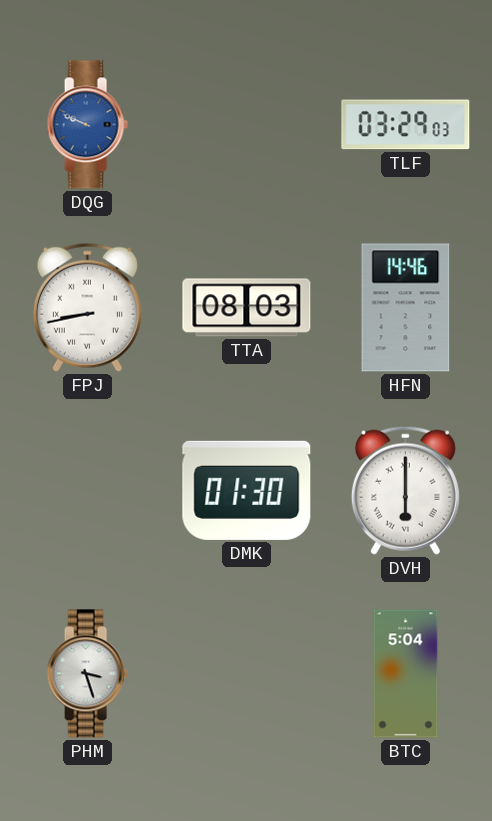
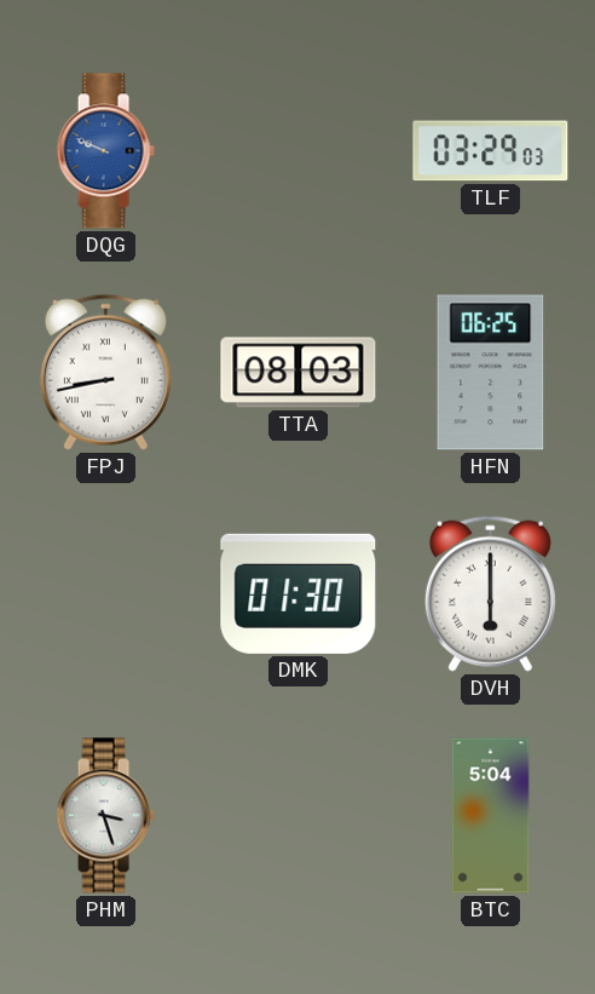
HFN: 14:46 -> 06:25 (491, 373)
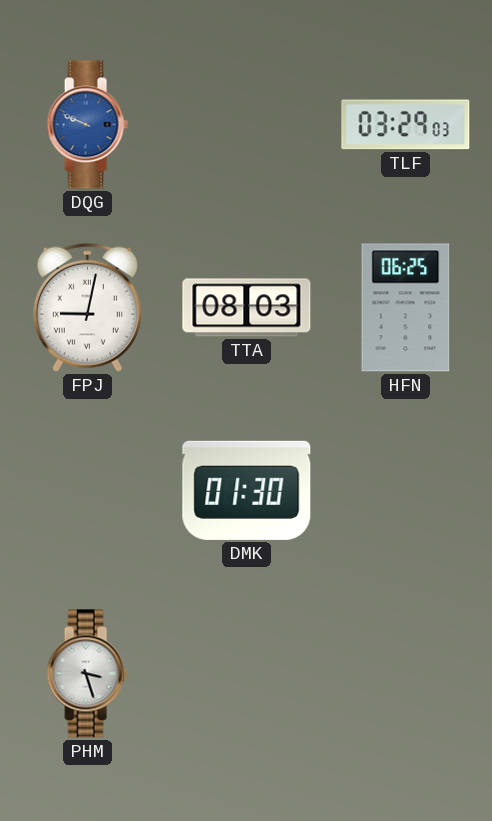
FPJ: 8:43 -> 9:02 (87, 307)
DVH: 6:00 -> none (490, 593)
BTC: 5:04 -> none (491, 816)
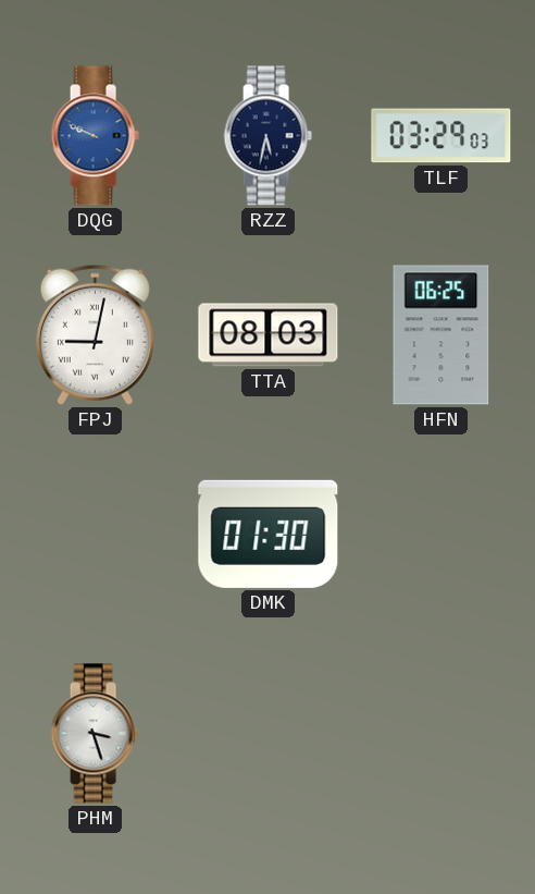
RZZ: none -> 5:32 (267, 136)
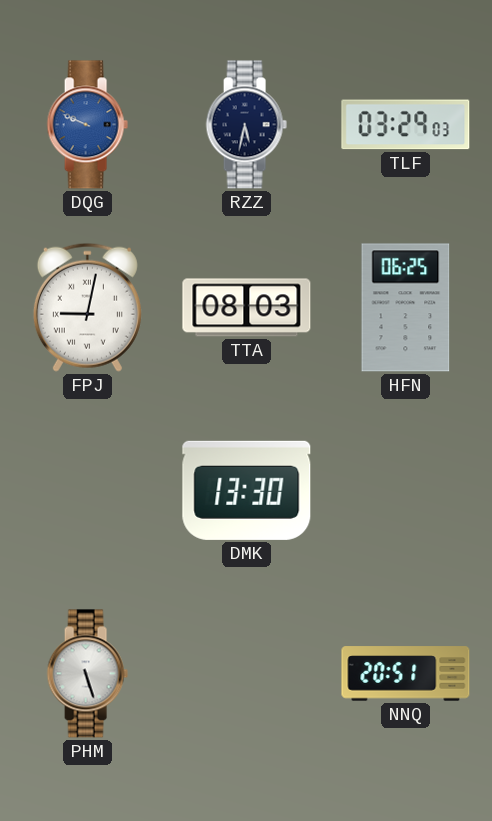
DMK: 01:30 -> 13:30 (247, 490)
PHM: 3:27 -> 5:27 (87, 674)
NNQ: none -> 20:51 (406, 674)
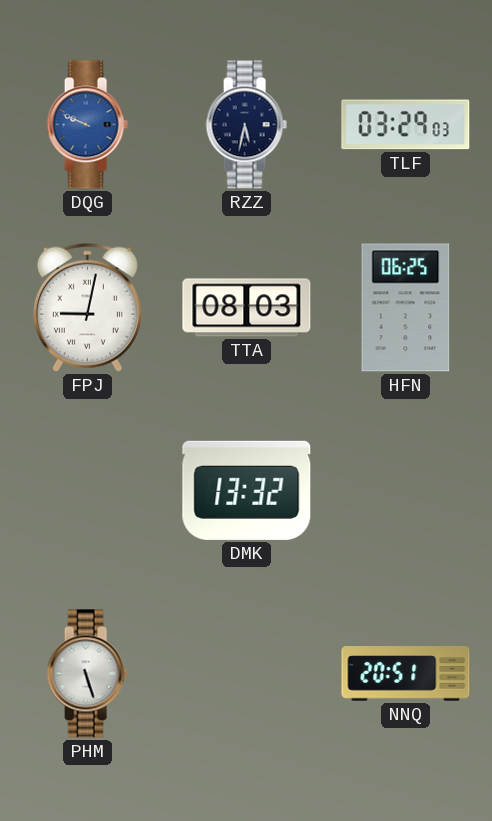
DMK: 13:30 -> 13:32 (247, 490)
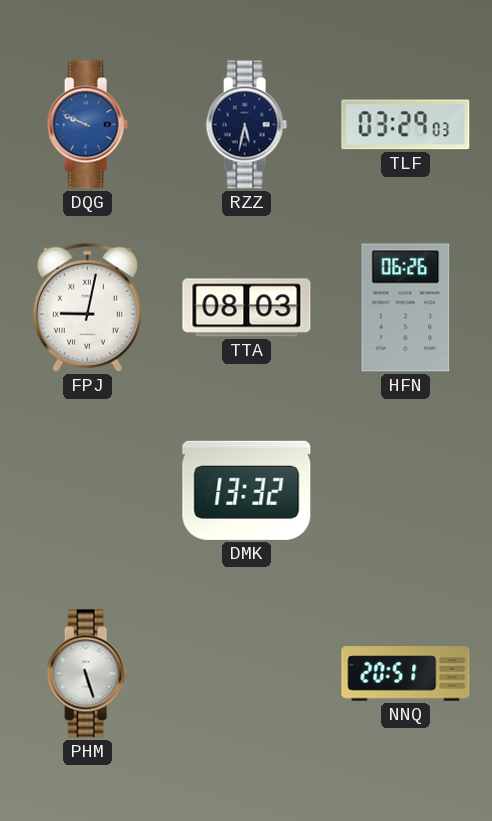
HFN: 06:25 -> 06:26 (406, 308)
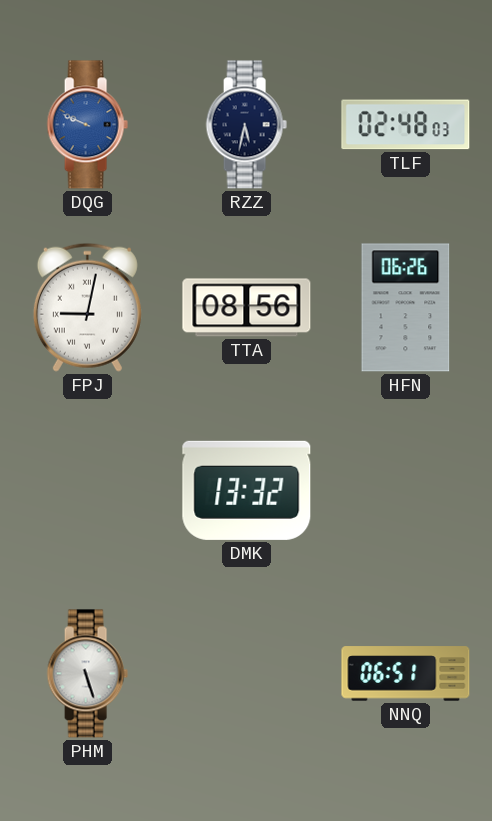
TLF: 03:29 -> 02:48 (406, 125)
TTA: 08:03 -> 08:56 (247, 308)
NNQ: 20:51 -> 06:51 (406, 674)
